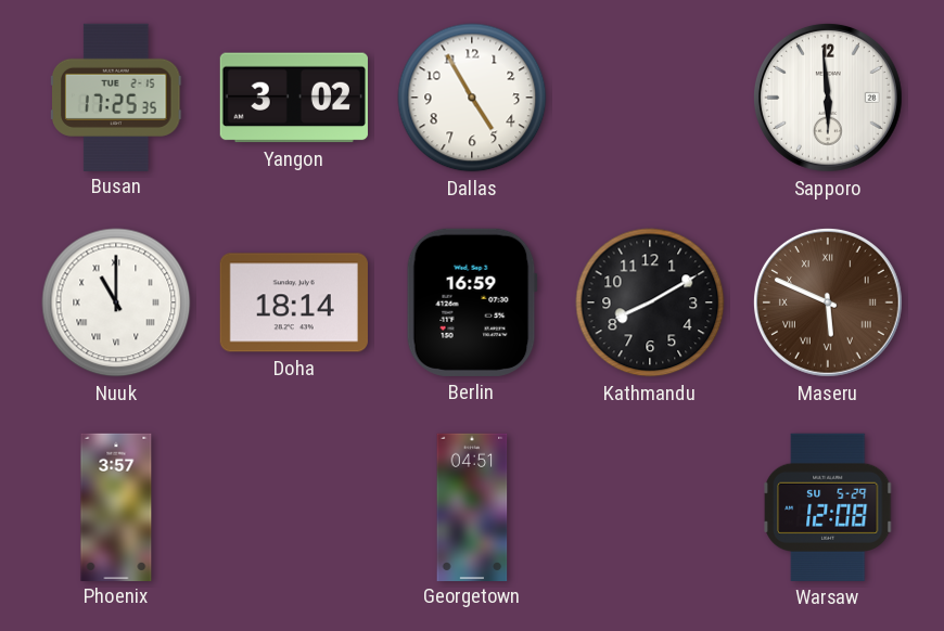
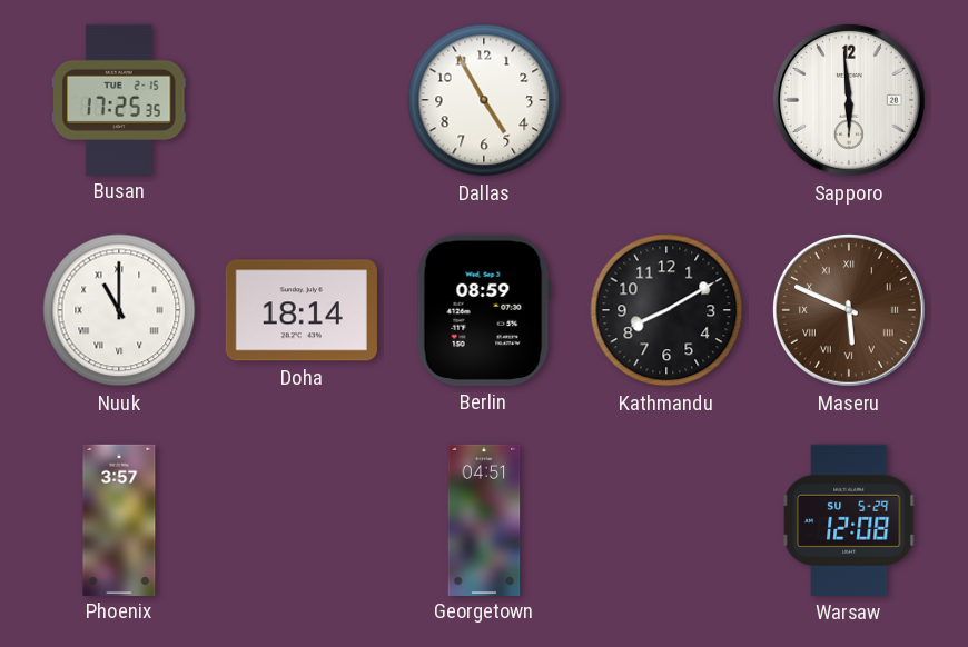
Yangon: 3:02 -> none (294, 98)
Berlin: 16:59 -> 08:59 (484, 310)
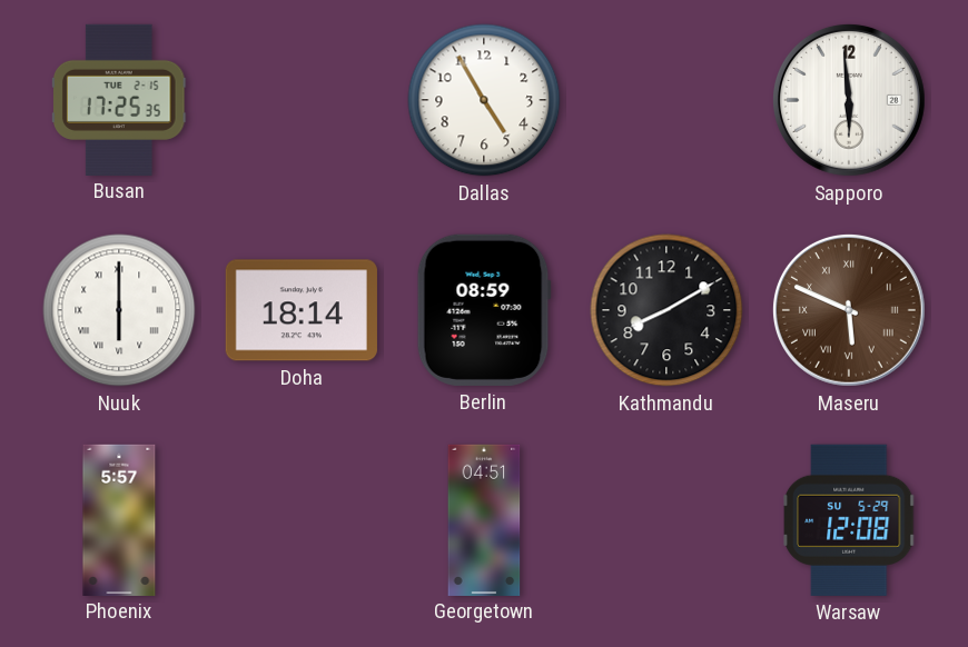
Nuuk: 11:00 -> 6:00 (119, 310)
Phoenix: 3:57 -> 5:57 (119, 519)
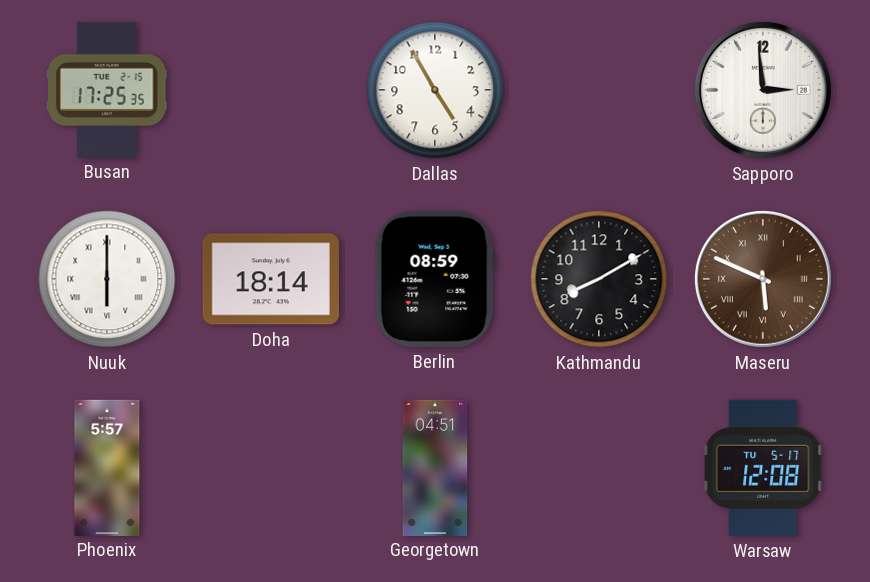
Sapporo: 5:59 -> 2:59 (763, 90)
Warsaw date: SU 5-29 -> TU 5-17 (763, 468)
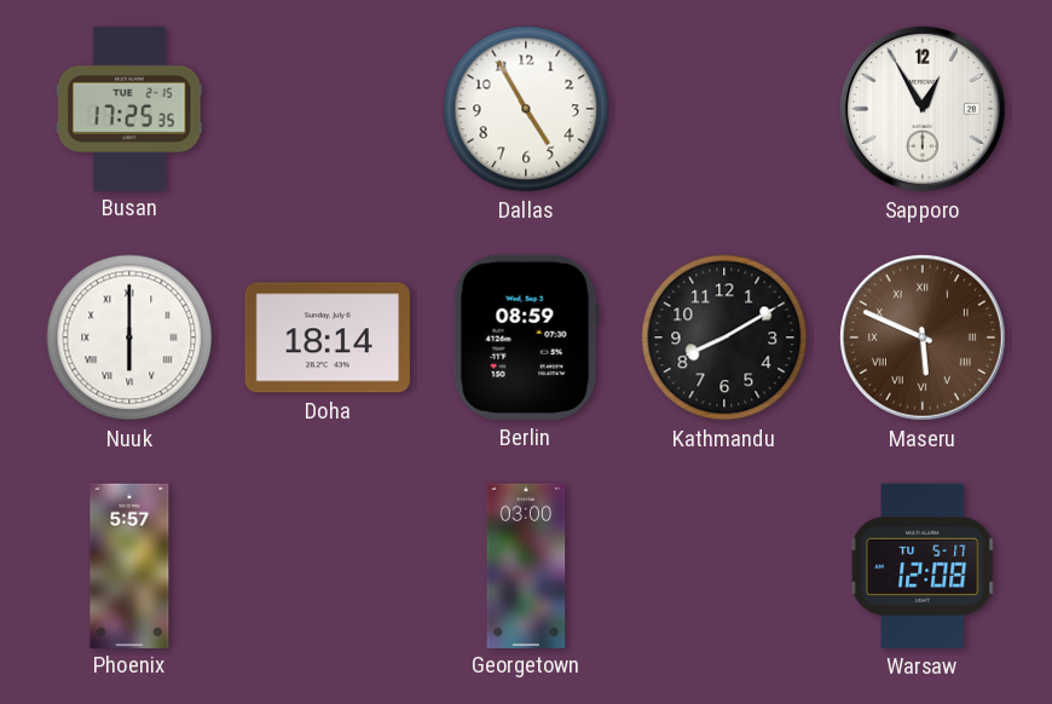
Sapporo: 2:59 -> 12:55 (923, 109)
Georgetown: 04:51 -> 03:00 (526, 565)
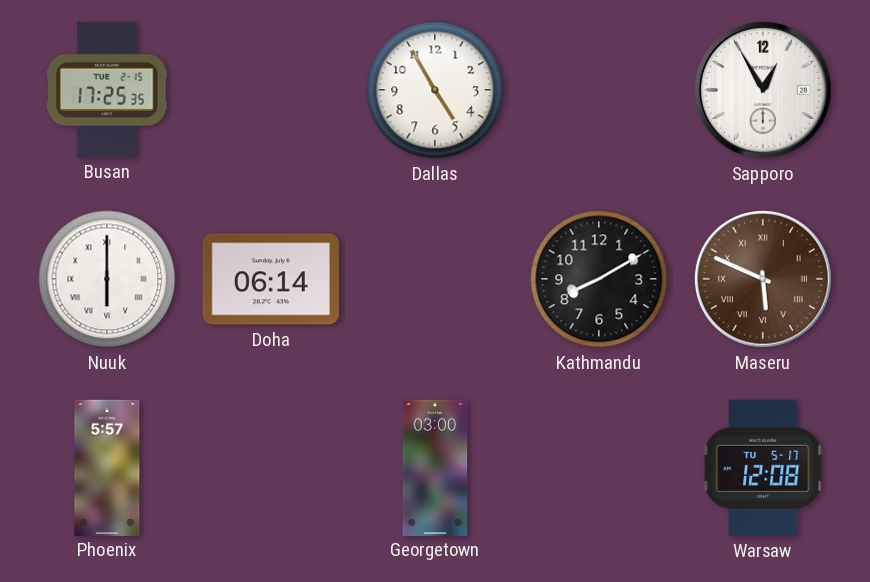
Doha: 18:14 -> 06:14 (271, 279)
Berlin: 08:59 -> none (526, 337)
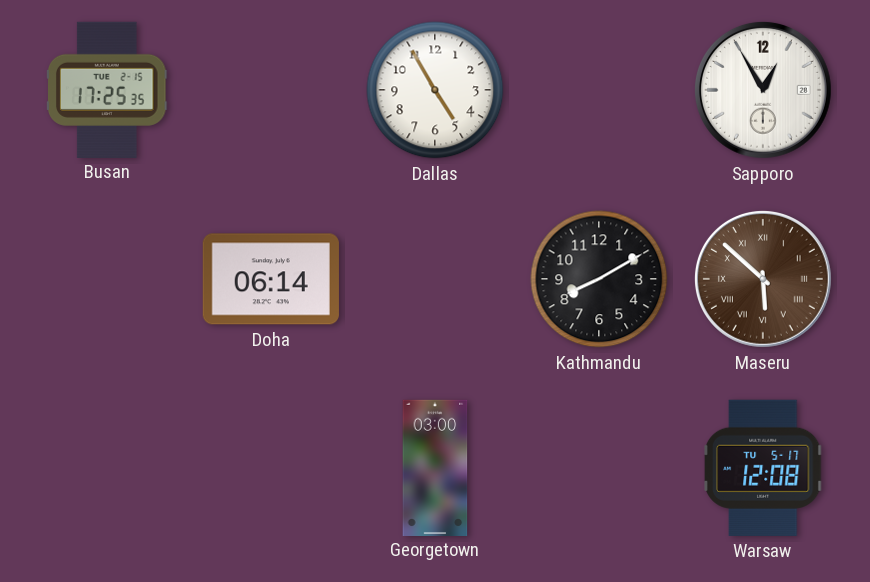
Nuuk: 6:00 -> none (107, 279)
Maseru: 5:49 -> 5:52 (763, 279)
Phoenix: 5:57 -> none (107, 467)
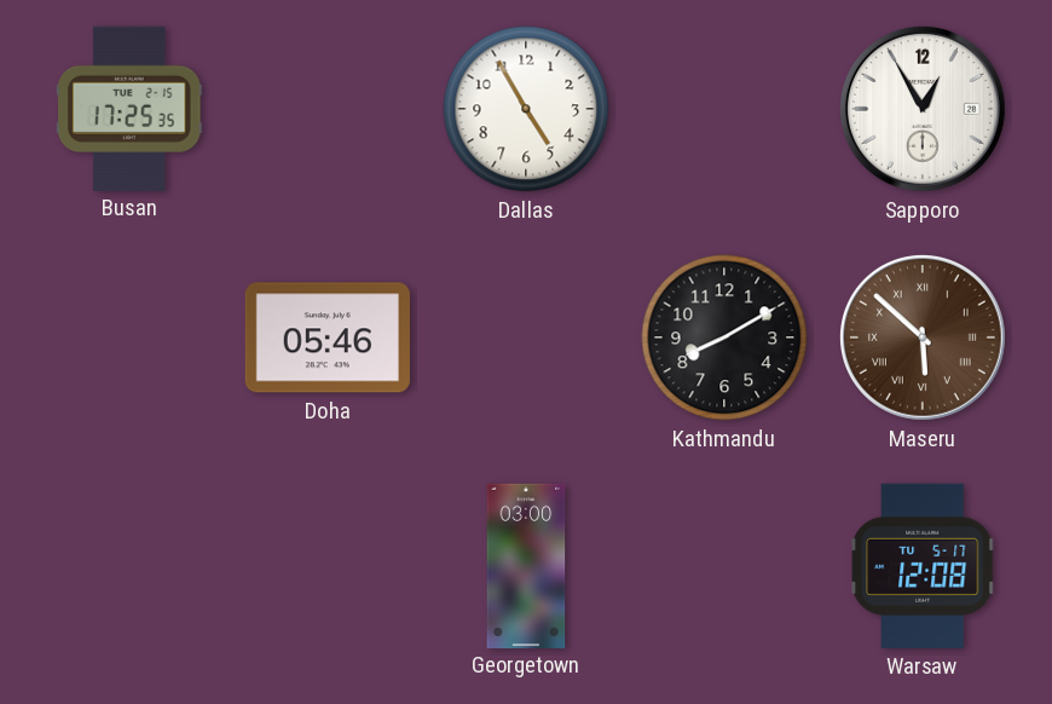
Doha: 06:14 -> 05:46 (328, 337)
